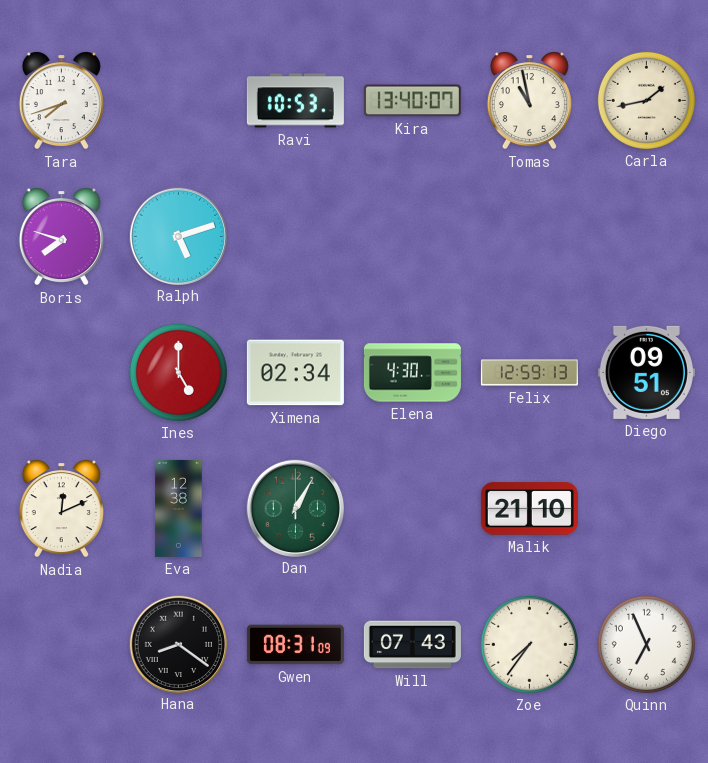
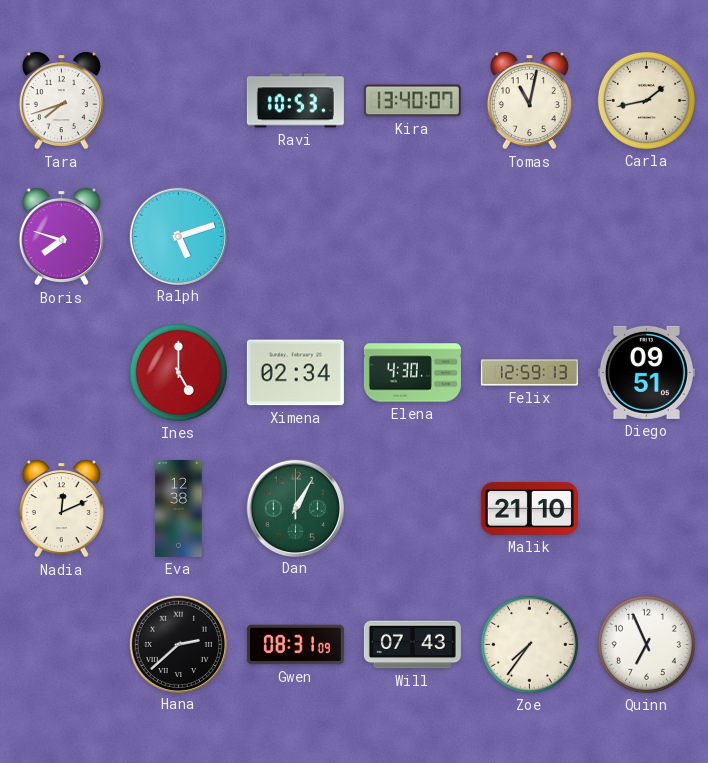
Tomas: 10:58 -> 11:02 (529, 101)
Hana: 8:21 -> 2:38 (178, 644)
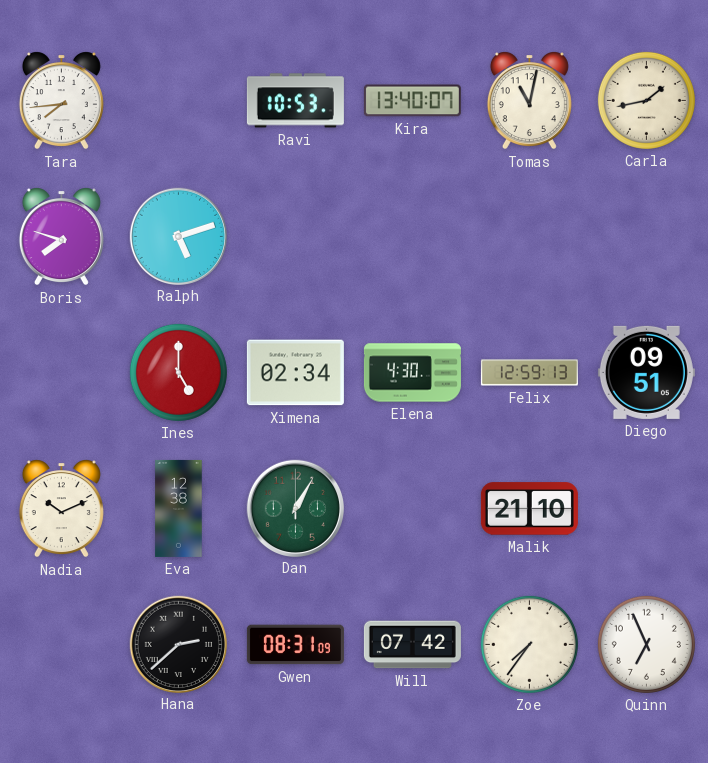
Tara: 7:42 -> 7:44 (61, 101)
Nadia: 12:11 -> 10:11 (61, 509)
Will: 07:43 -> 07:42 (412, 645)
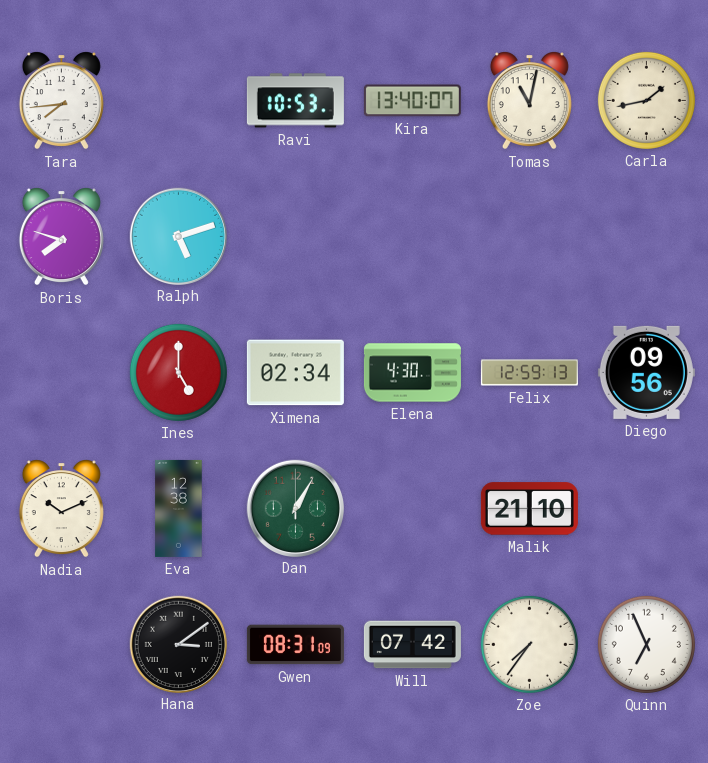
Diego: 09:51 -> 09:56 (646, 372)
Hana: 2:38 -> 3:09 (178, 644)
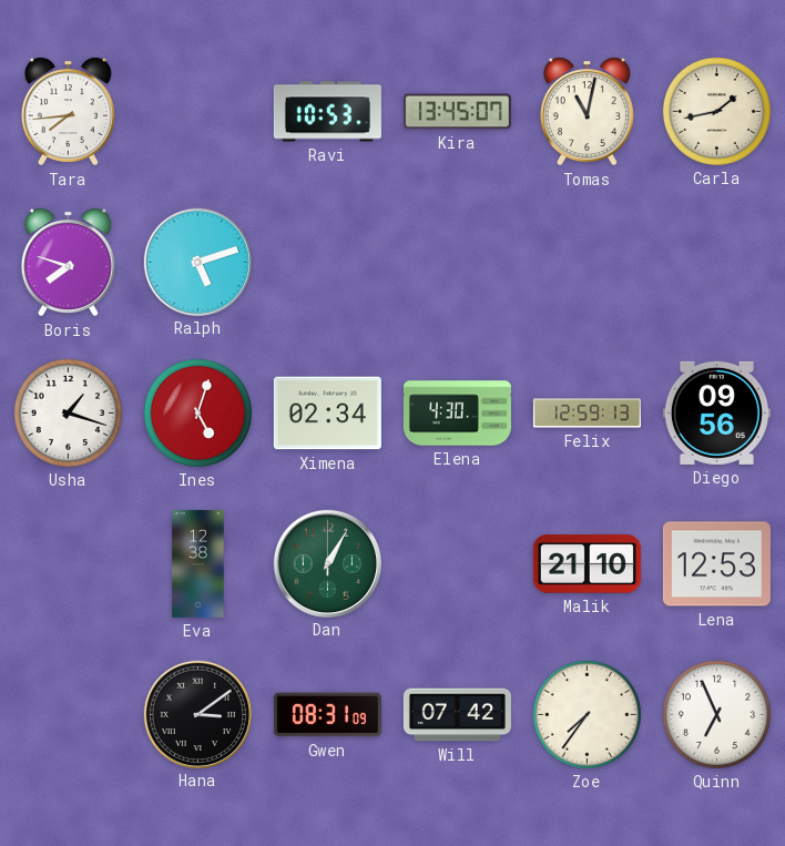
Kira: 13:40 -> 13:45 (457, 112)
Usha: none -> 1:18 (68, 412)
Ines: 5:00 -> 5:03 (197, 412)
Nadia: 10:11 -> none (61, 509)
Lena: none -> 12:53 (716, 564)
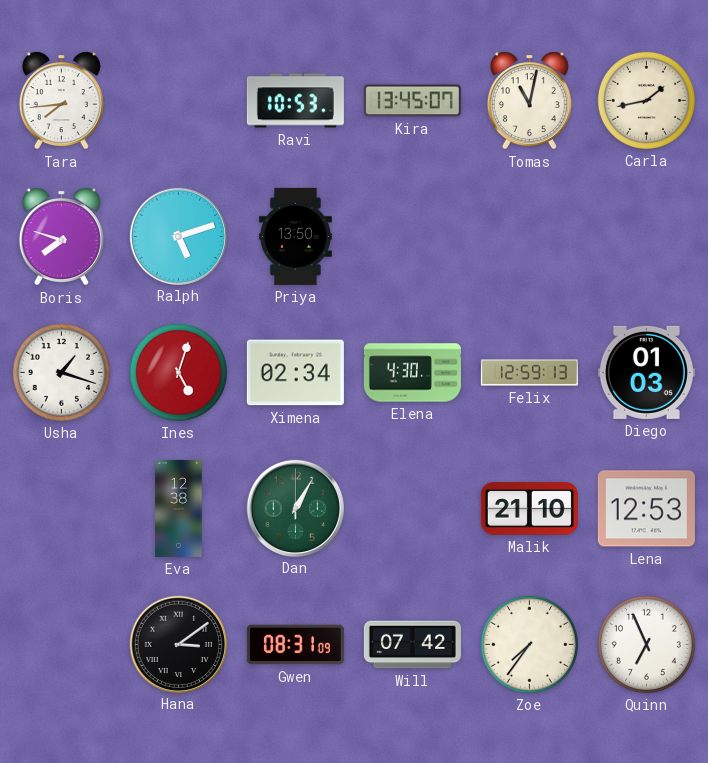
Priya: none -> 13:50 (295, 236)
Diego: 09:56 -> 01:03 (646, 372)
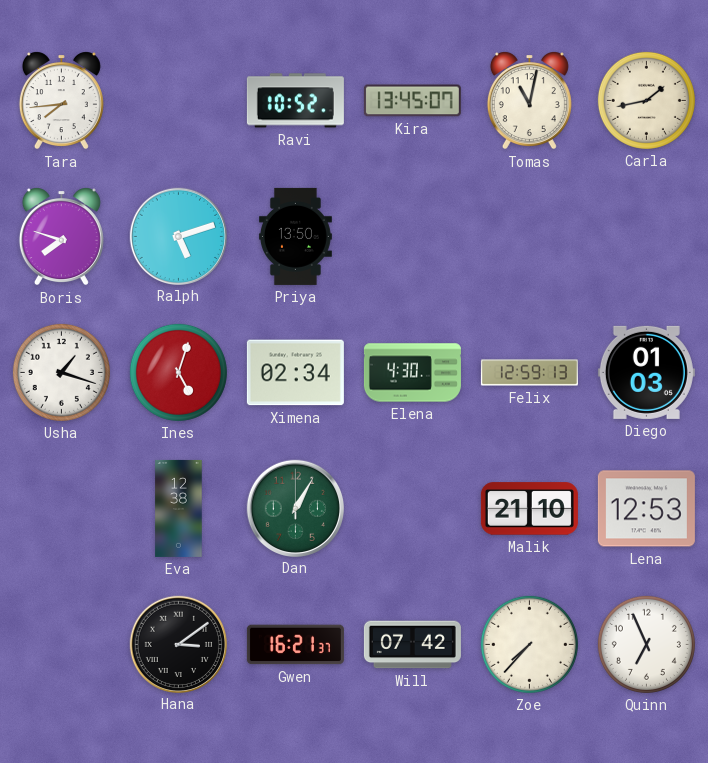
Ravi: 10:53 -> 10:52 (295, 101)
Gwen: 08:31 -> 16:21 (295, 645)
Zoe: 7:36 -> 7:37 (529, 644)
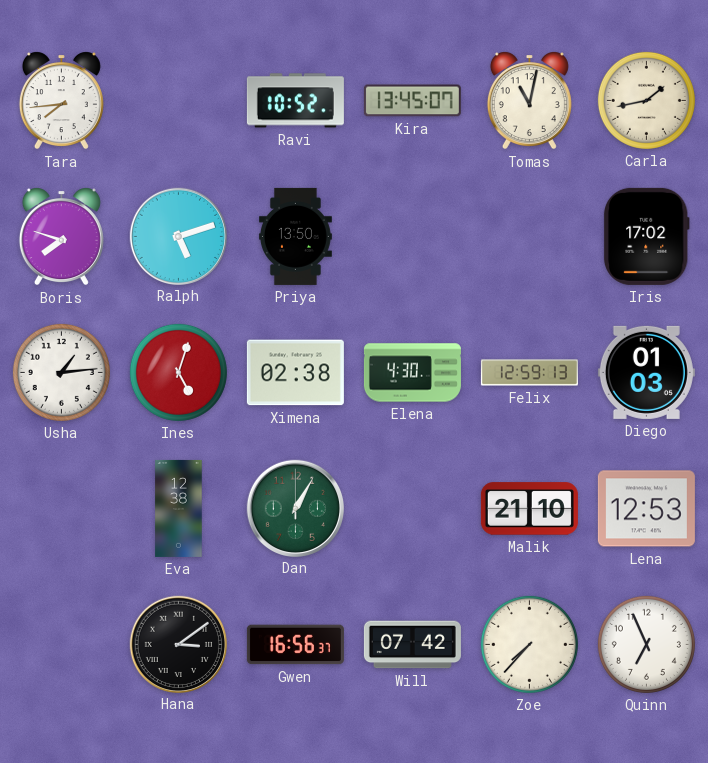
Iris: none -> 17:02 (646, 236)
Usha: 1:18 -> 1:14 (61, 372)
Ximena: 02:34 -> 02:38 (295, 373)
Gwen: 16:21 -> 16:56 (295, 645)
